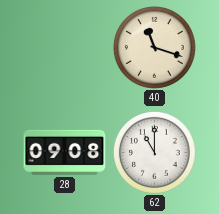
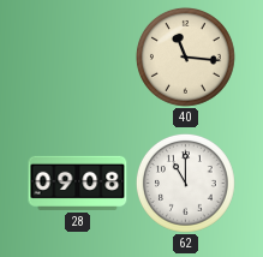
40: 11:18 -> 11:16 (185, 56)
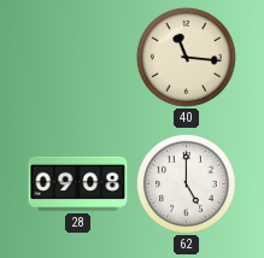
62: 11:00 -> 5:00 (186, 183)
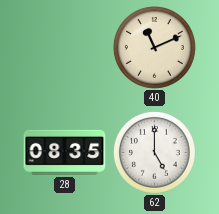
40: 11:16 -> 11:11 (154, 47)
28: 09:08 -> 08:35 (65, 152)
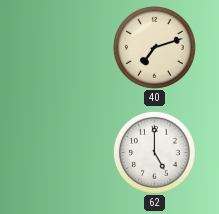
40: 11:11 -> 7:12 (154, 47)
28: 08:35 -> none (65, 152)
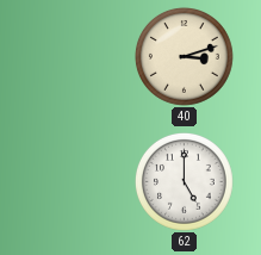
40: 7:12 -> 3:12 (184, 56)
